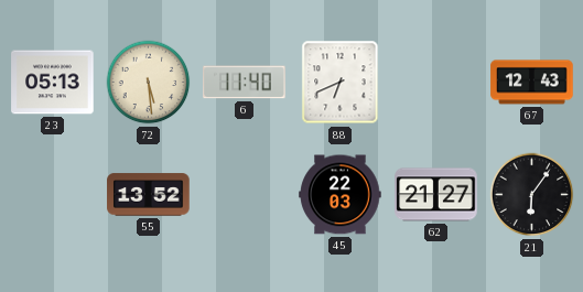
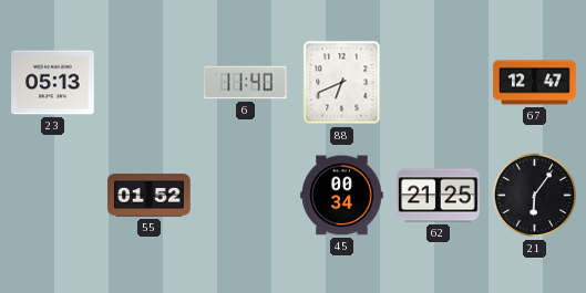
72: 5:29 -> none (149, 83)
67: 12:43 -> 12:47 (535, 83)
55: 13:52 -> 01:52 (150, 196)
45: 22:03 -> 00:34 (342, 196)
62: 21:27 -> 21:25 (439, 196)
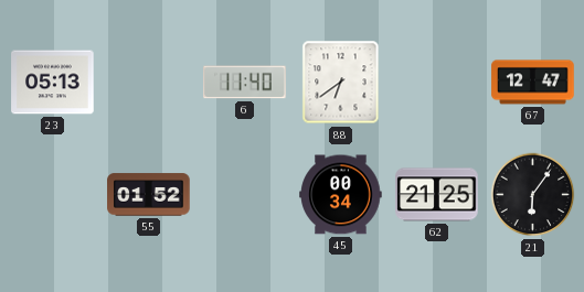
88: 6:41 -> 6:39 (341, 83)
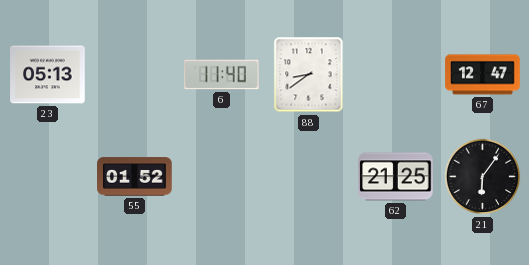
88: 6:39 -> 8:39 (309, 75)
45: 00:34 -> none (341, 195)
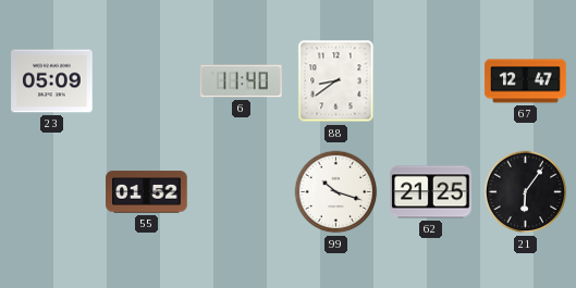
23: 05:13 -> 05:09 (52, 82)
99: none -> 10:18 (336, 192)
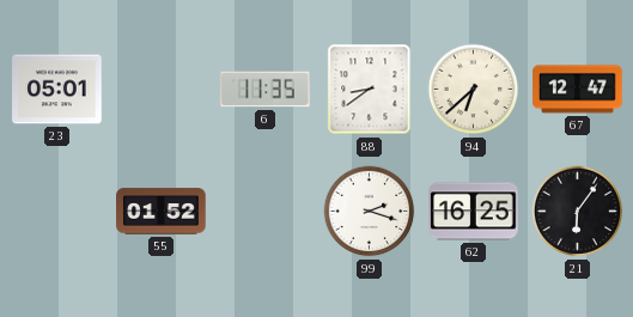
23: 05:09 -> 05:01 (57, 90)
6: 11:40 -> 11:35 (266, 90)
94: none -> 6:38 (474, 90)
99: 10:18 -> 2:18 (370, 212)
62: 21:25 -> 16:25 (474, 212)
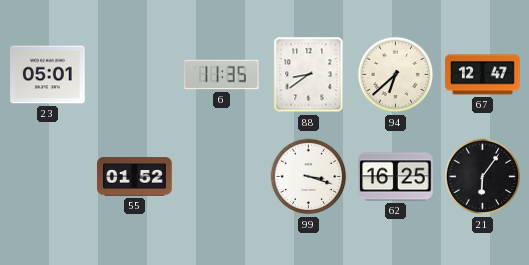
99: 2:18 -> 3:18 (309, 177)
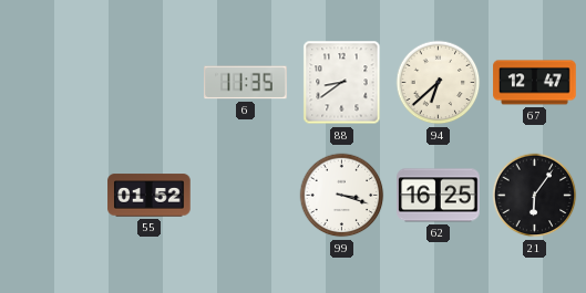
23: 05:01 -> none (48, 75)
